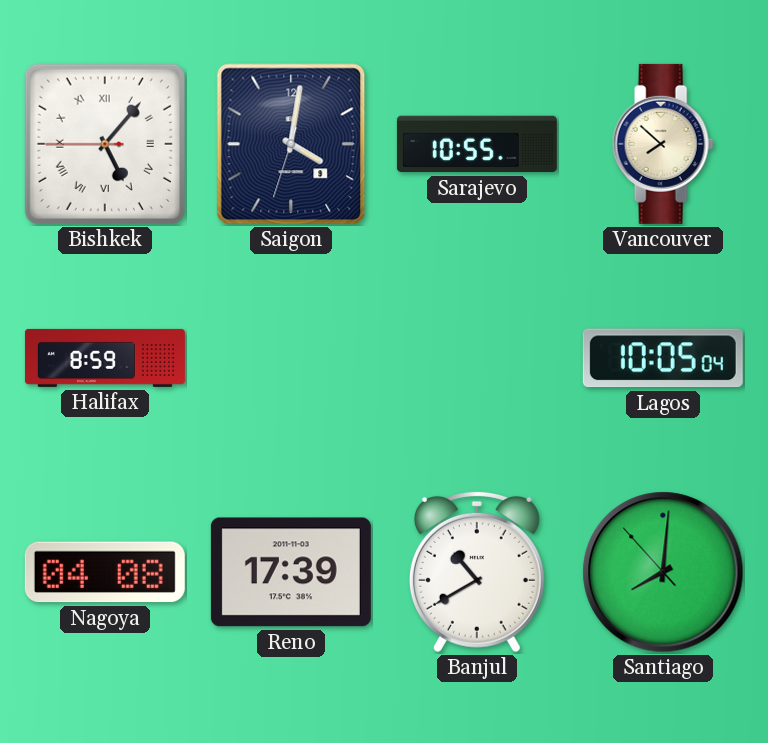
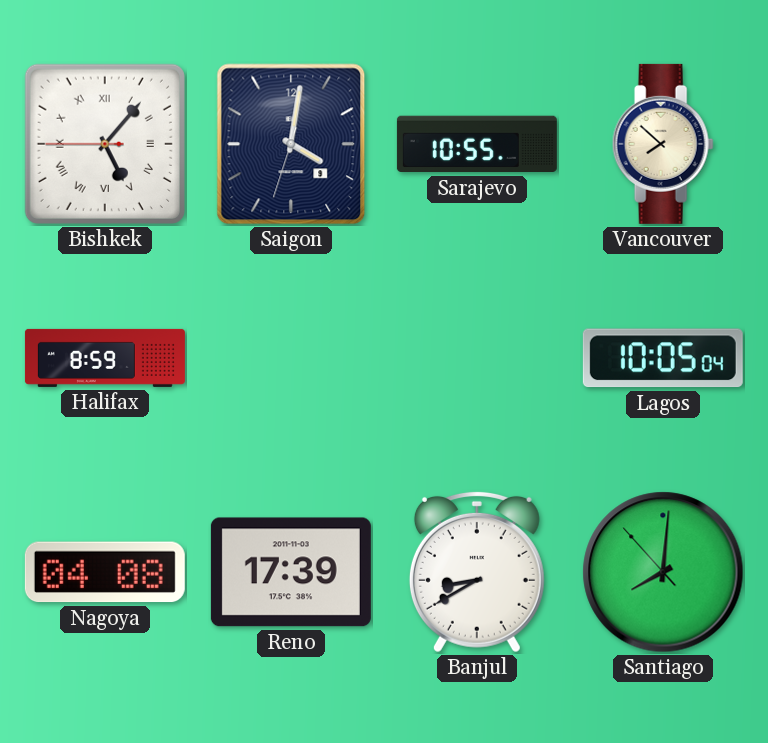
Banjul: 10:40 -> 8:40 (477, 572)
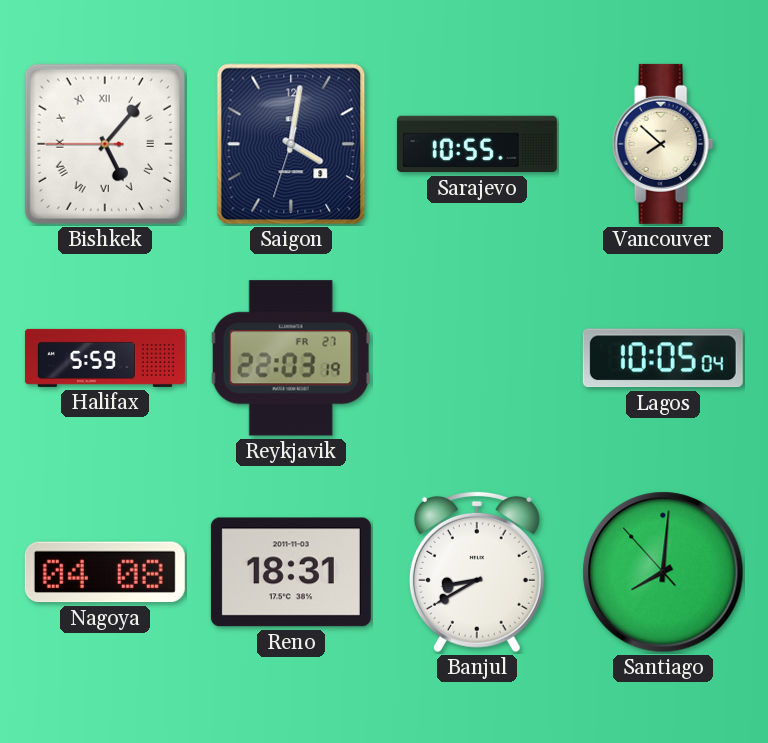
Halifax: 8:59 -> 5:59 (105, 358)
Reykjavik: none -> 22:03 (291, 358)
Reno: 17:39 -> 18:31 (291, 572)
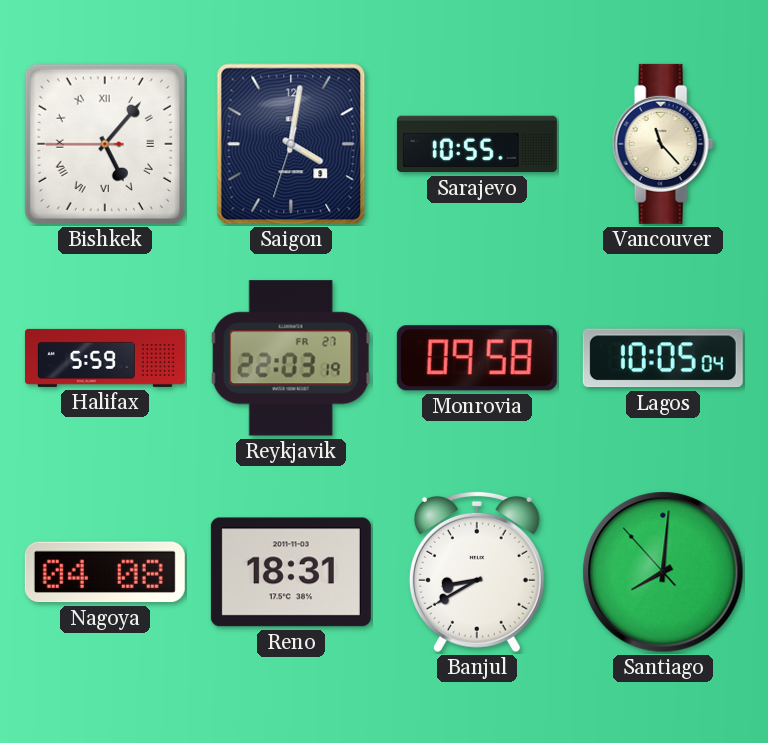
Vancouver: 7:52 -> 11:23 (663, 144)
Monrovia: none -> 09:58 (477, 358)
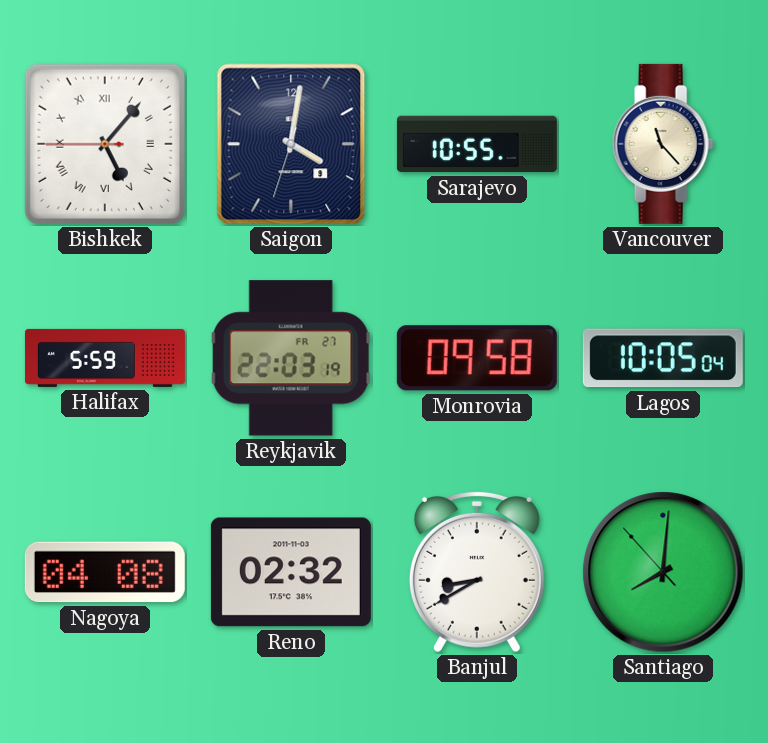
Reno: 18:31 -> 02:32 (291, 572)
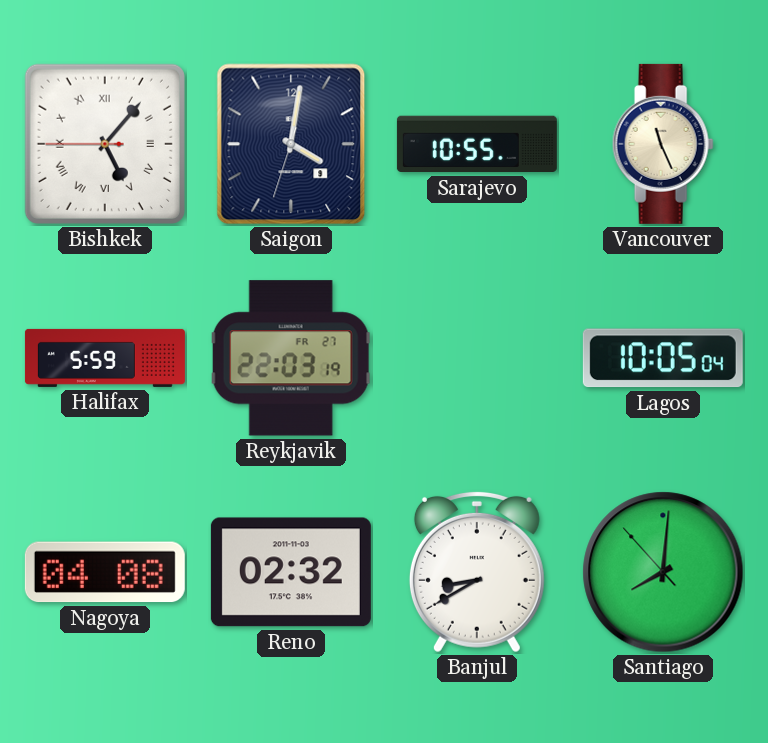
Vancouver: 11:23 -> 11:26 (663, 144)
Monrovia: 09:58 -> none (477, 358)
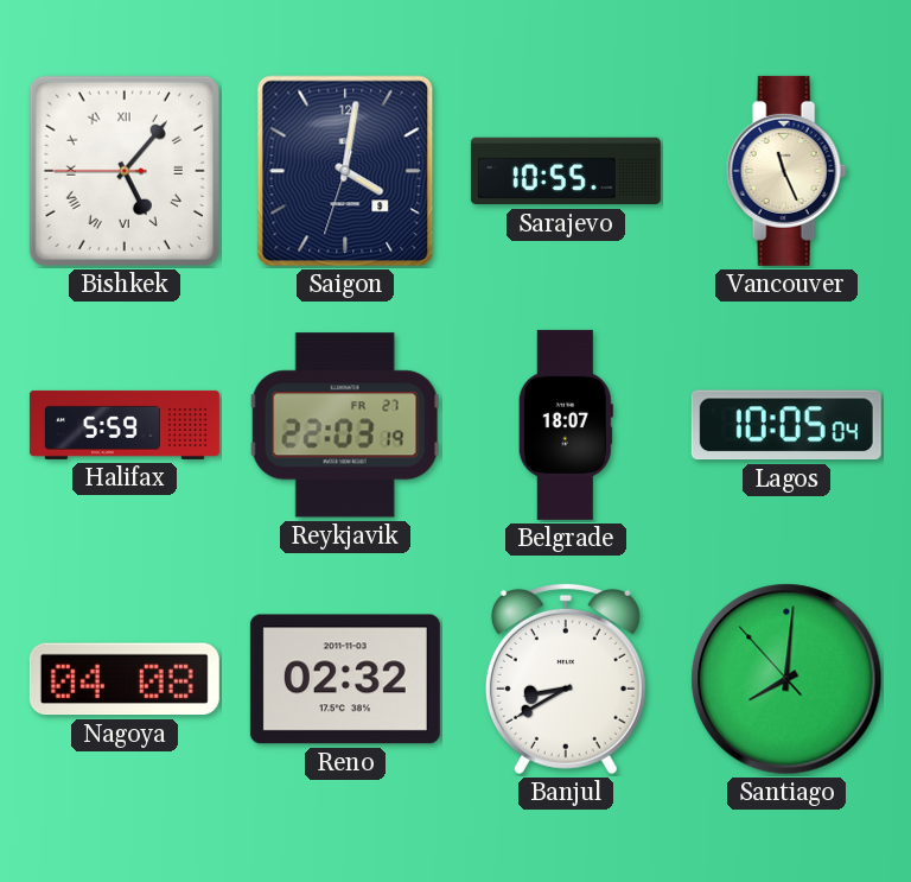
Belgrade: none -> 18:07 (566, 425)
